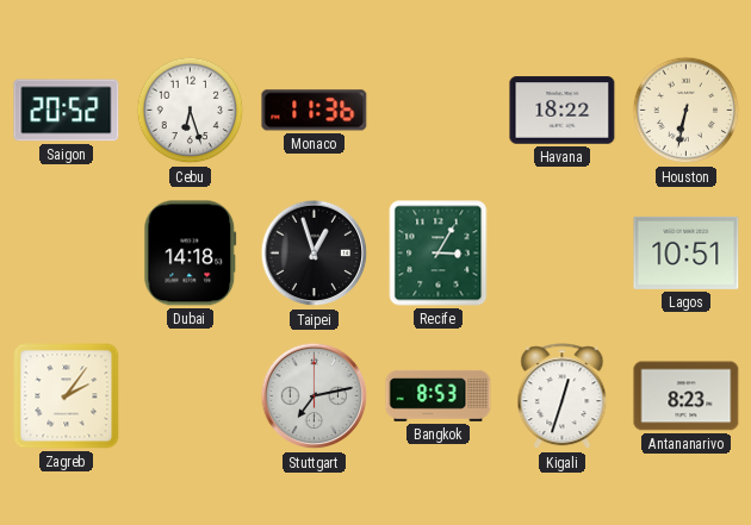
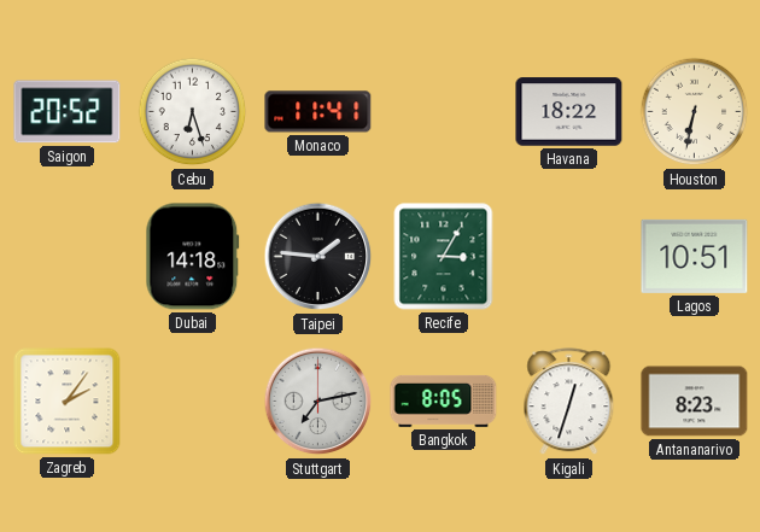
Monaco: 11:36 -> 11:41 (318, 112)
Taipei: 12:57 -> 1:46 (318, 257)
Bangkok: 8:53 -> 8:05 (444, 401)
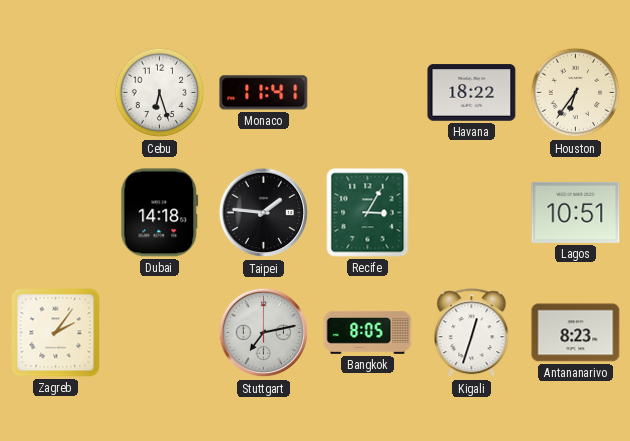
Saigon: 20:52 -> none (68, 112)
Houston: 6:32 -> 6:36 (576, 93)
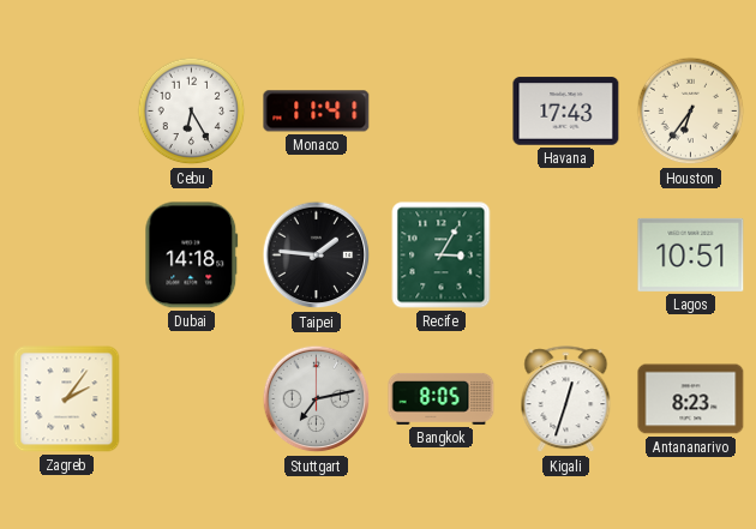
Cebu: 6:27 -> 6:25 (192, 112)
Havana: 18:22 -> 17:43 (566, 112)
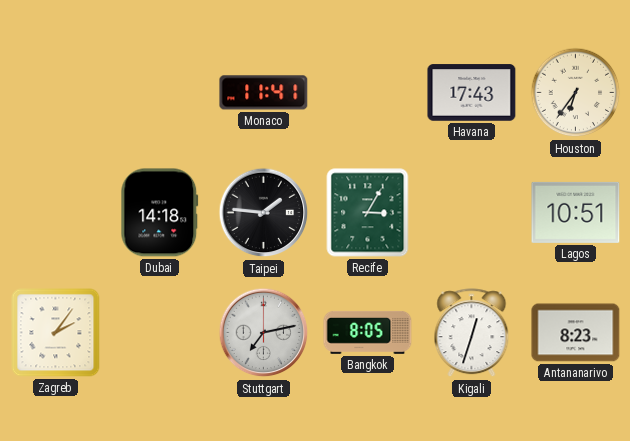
Cebu: 6:25 -> none (192, 112)
